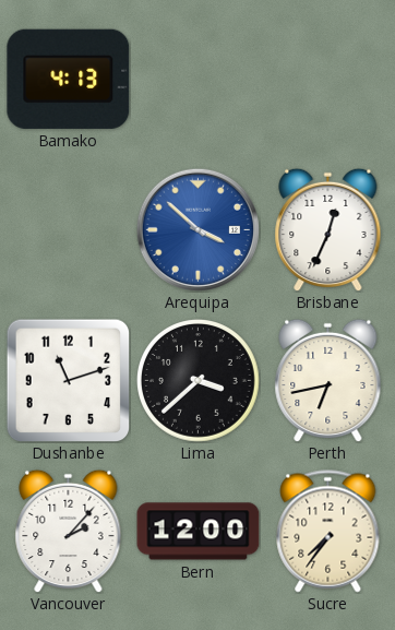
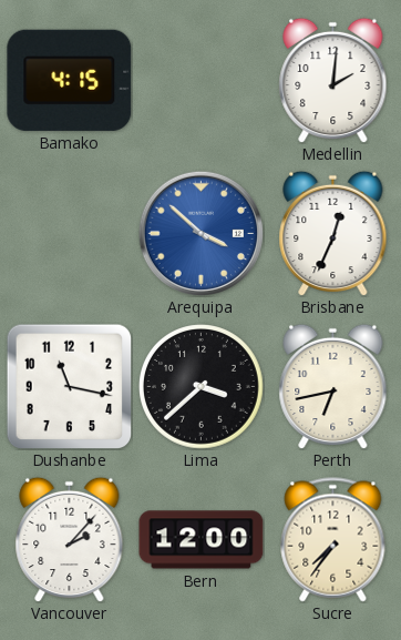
Bamako: 4:13 -> 4:15 (70, 80)
Medellin: none -> 2:01 (333, 80)
Dushanbe: 11:12 -> 11:17 (69, 386)
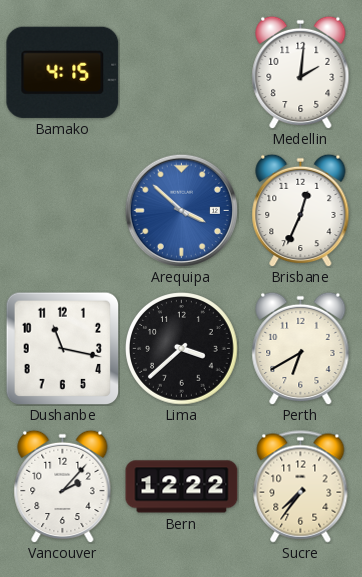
Perth: 6:43 -> 6:40 (301, 348)
Bern: 12:00 -> 12:22 (182, 487)
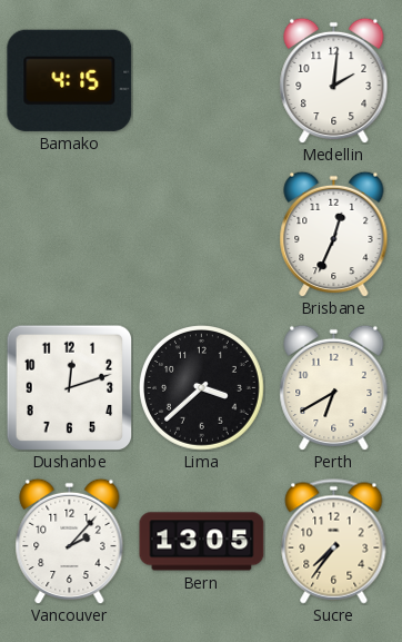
Arequipa: 3:52 -> none (181, 210)
Dushanbe: 11:17 -> 12:12 (69, 387)
Bern: 12:22 -> 13:05 (202, 542)
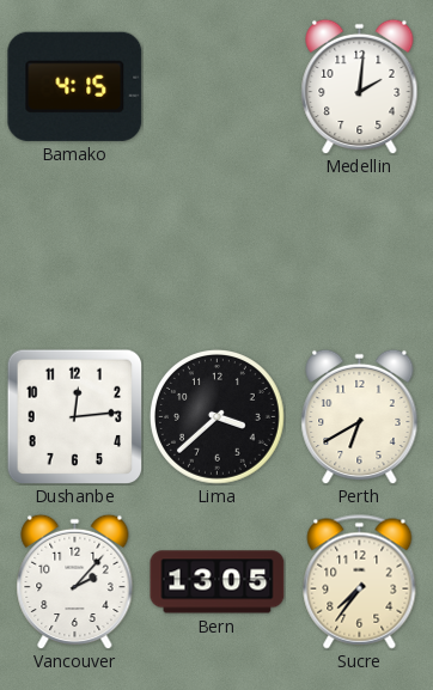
Brisbane: 12:34 -> none (334, 234)
Dushanbe: 12:12 -> 12:14 (74, 416)
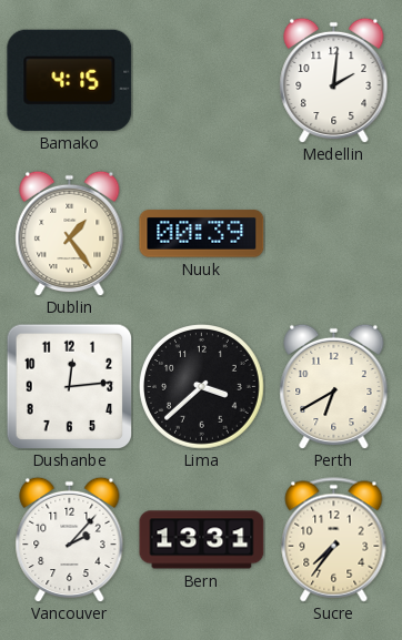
Dublin: none -> 1:24 (70, 233)
Nuuk: none -> 00:39 (202, 234)
Bern: 13:05 -> 13:31 (202, 540)
